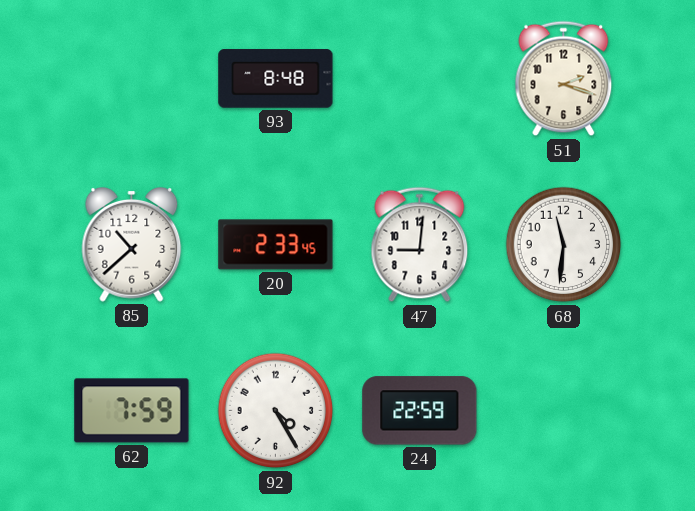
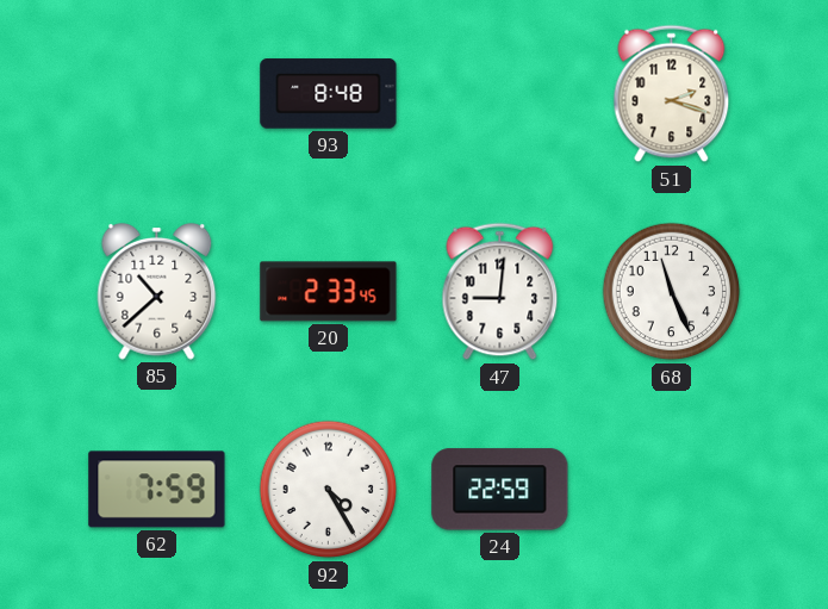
68: 11:31 -> 11:26 (672, 292)
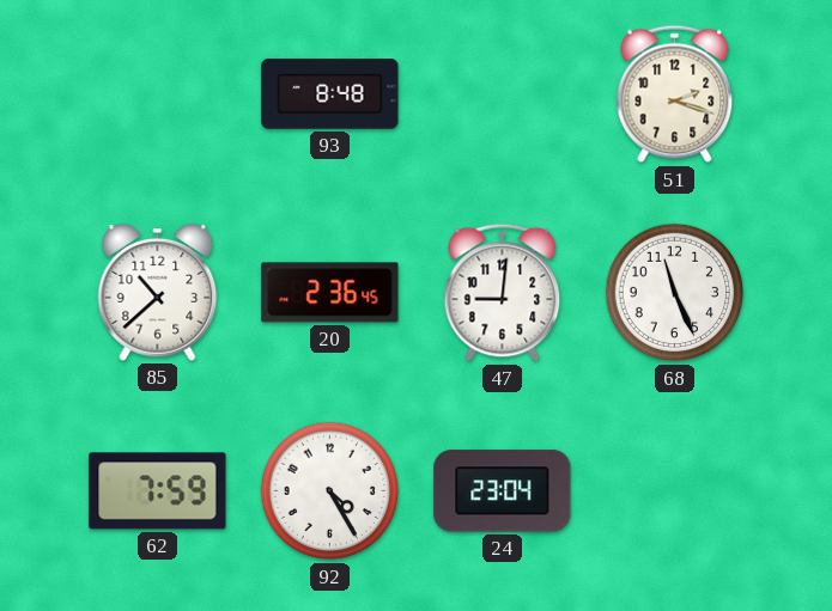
20: 2:33 -> 2:36 (330, 293)
24: 22:59 -> 23:04 (503, 491)
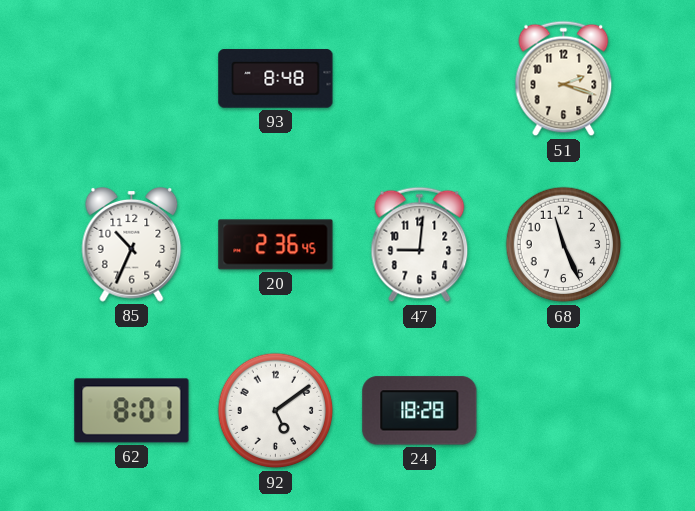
85: 10:38 -> 10:34 (132, 244)
62: 7:59 -> 8:01 (132, 411)
92: 4:25 -> 5:09 (276, 411)
24: 23:04 -> 18:28 (420, 411)
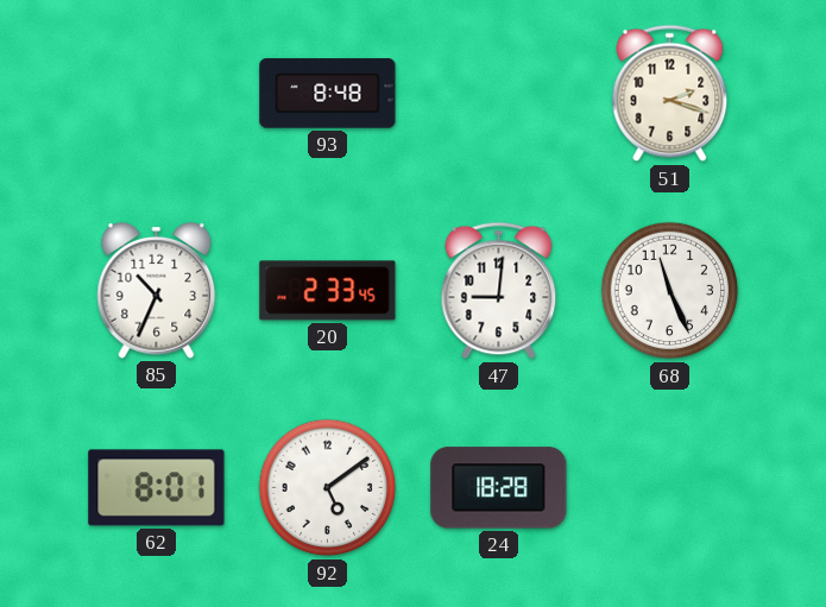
20: 2:36 -> 2:33 (328, 291)
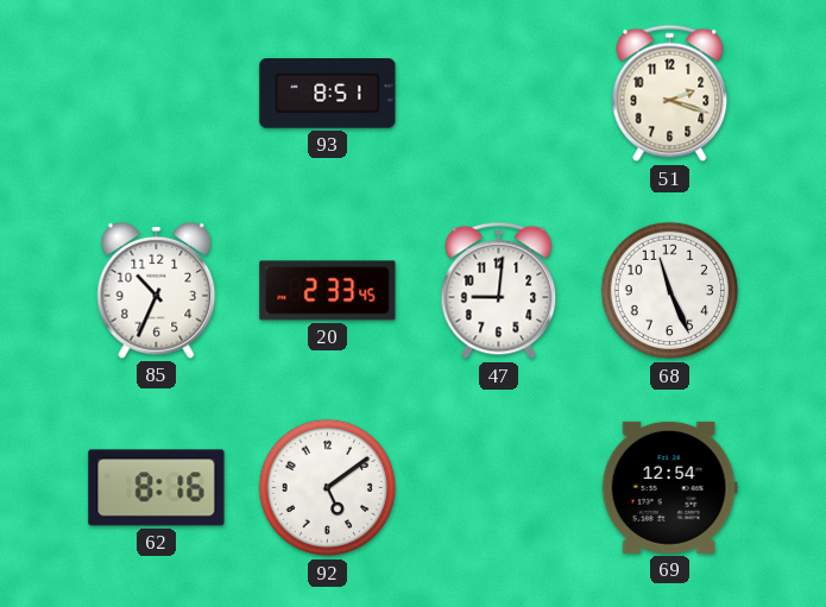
93: 8:48 -> 8:51 (328, 94)
62: 8:01 -> 8:16 (157, 488)
24: 18:28 -> none (499, 488)
69: none -> 12:54 (669, 487)
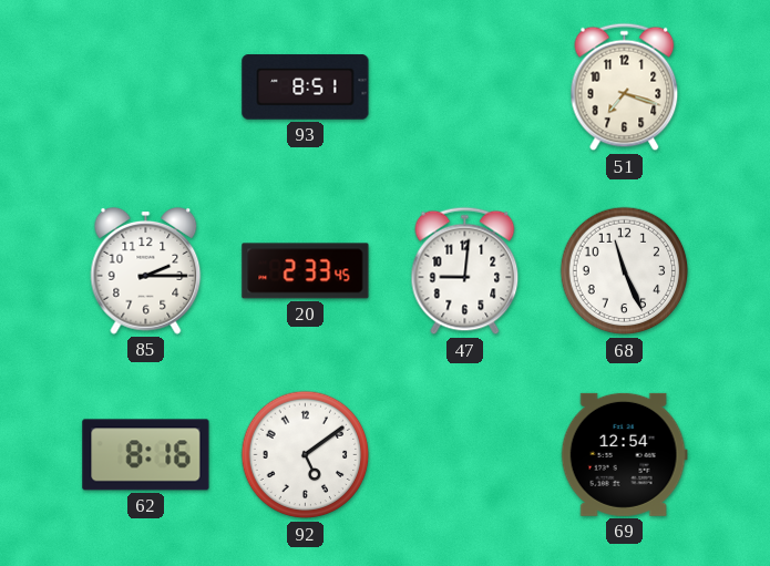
51: 2:18 -> 7:18 (625, 88)
85: 10:34 -> 2:15 (146, 270)
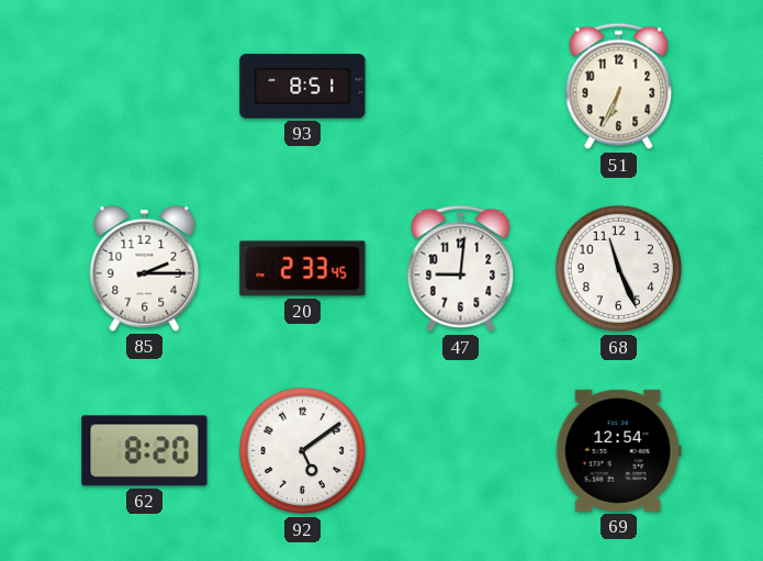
51: 7:18 -> 6:34 (619, 87)
62: 8:16 -> 8:20 (145, 451)
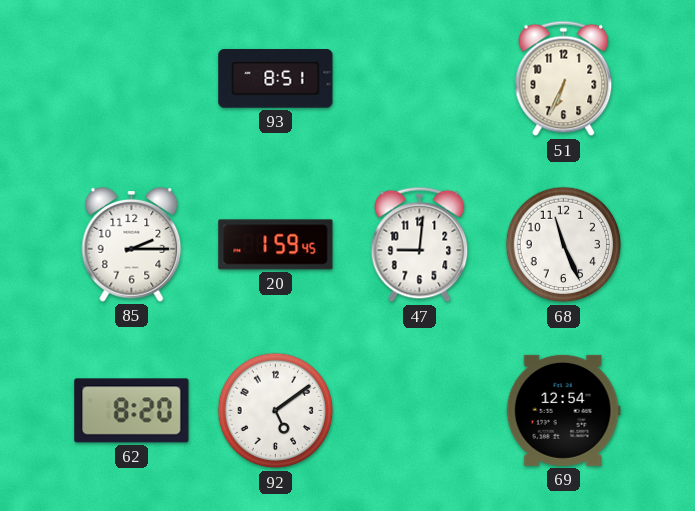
20: 2:33 -> 1:59 (276, 245)
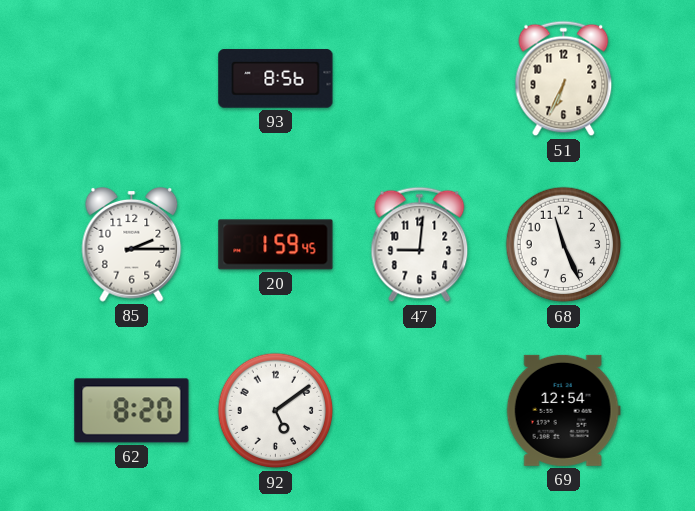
93: 8:51 -> 8:56 (276, 79)
